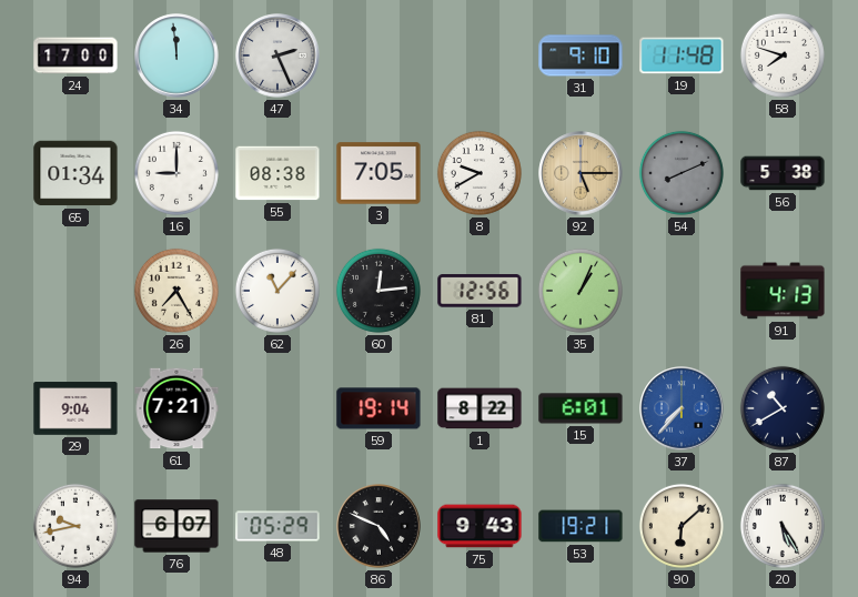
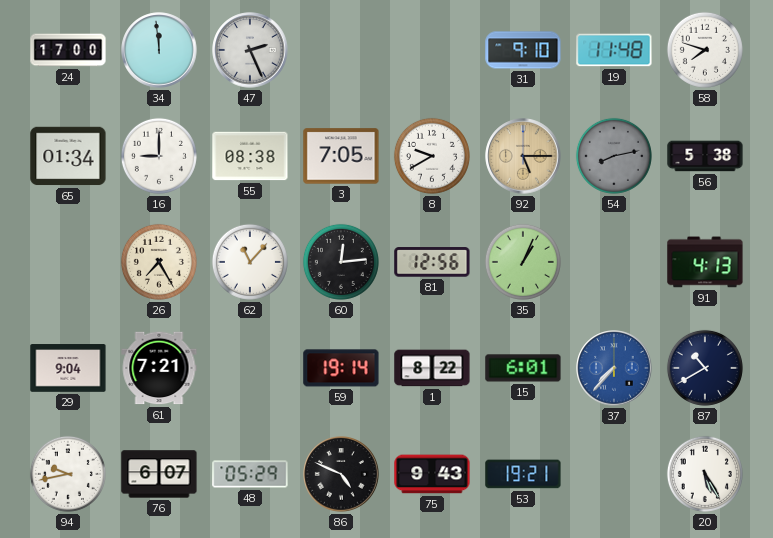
54: 8:11 -> 8:13 (614, 156)
90: 6:08 -> none (682, 526)
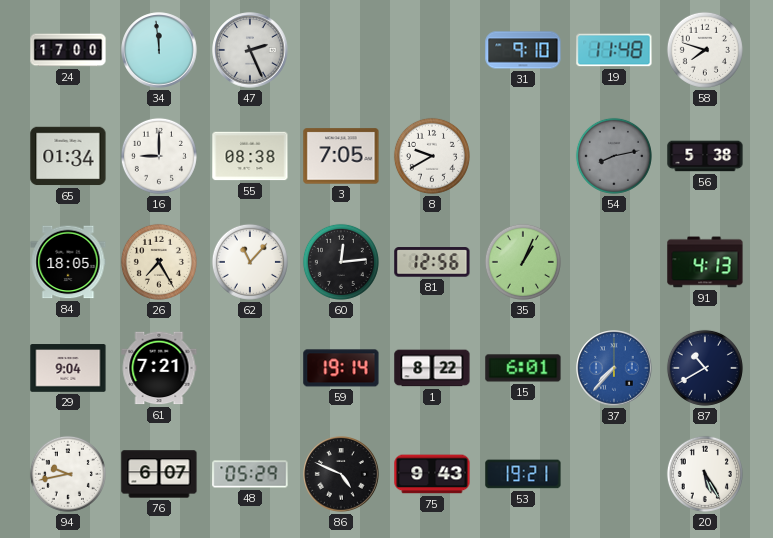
92: 5:15 -> none (523, 156)
84: none -> 18:05 (68, 262)
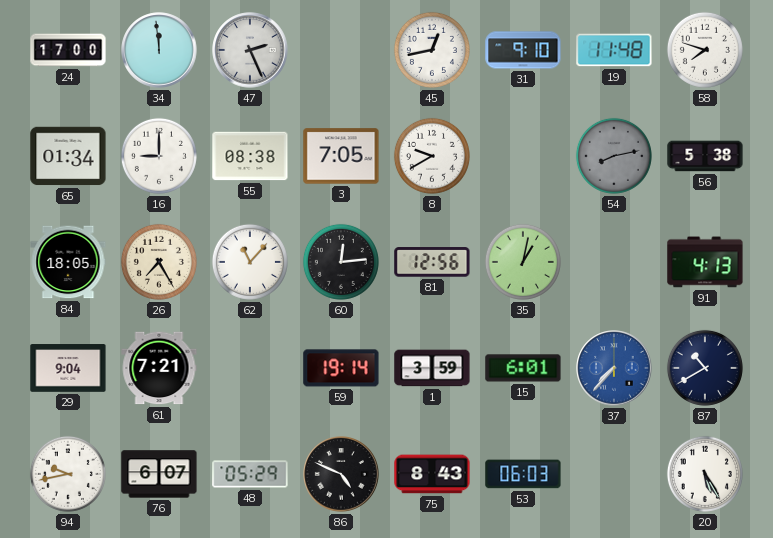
45: none -> 12:43 (432, 50)
35: 1:04 -> 1:02 (523, 262)
1: 8:22 -> 3:59 (432, 368)
75: 9:43 -> 8:43 (432, 474)
53: 19:21 -> 06:03 (523, 474)
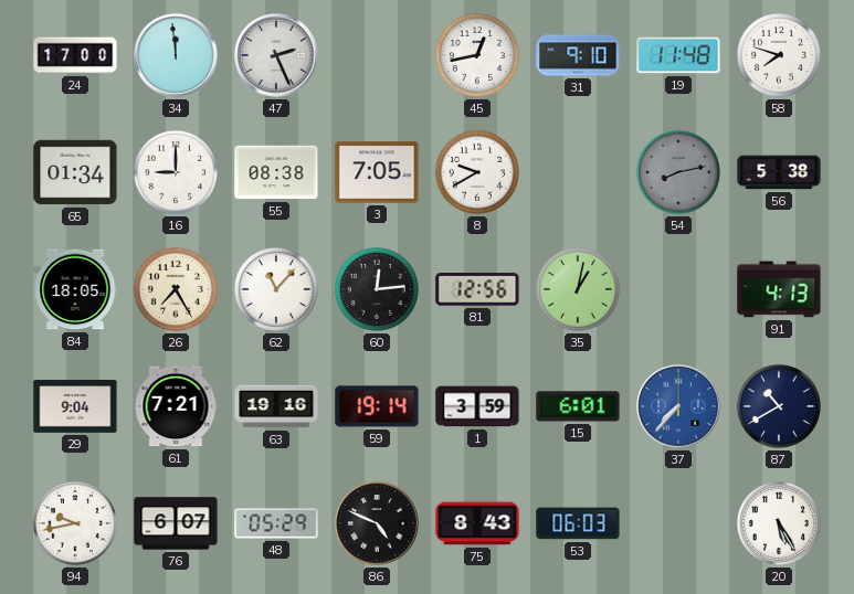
63: none -> 19:16 (276, 406)
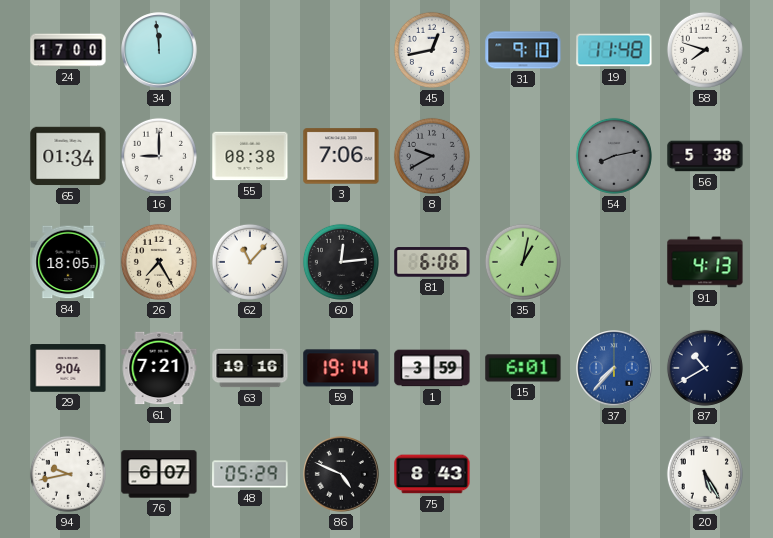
47: 2:26 -> none (276, 55)
3: 7:05 -> 7:06 (341, 156)
8 dial: white -> grey (432, 156)
81: 12:56 -> 6:06 (432, 262)
53: 06:03 -> none (578, 523)
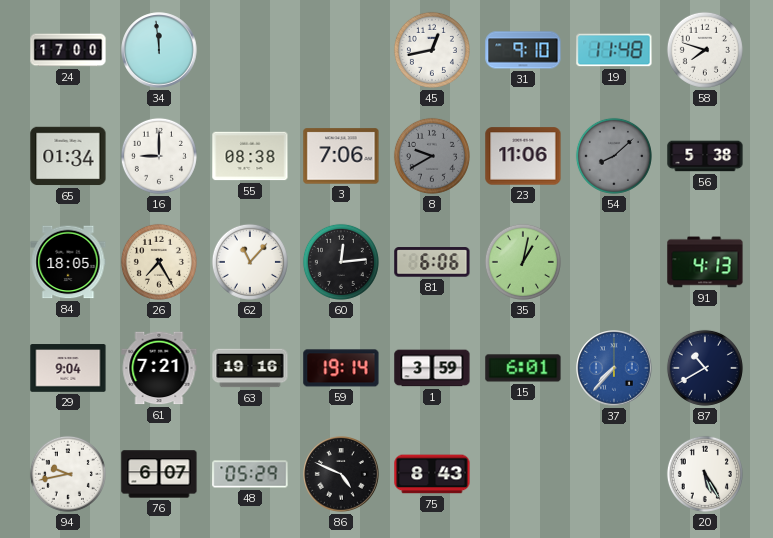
23: none -> 11:06 (523, 156)
54: 8:13 -> 8:08 (614, 156)
